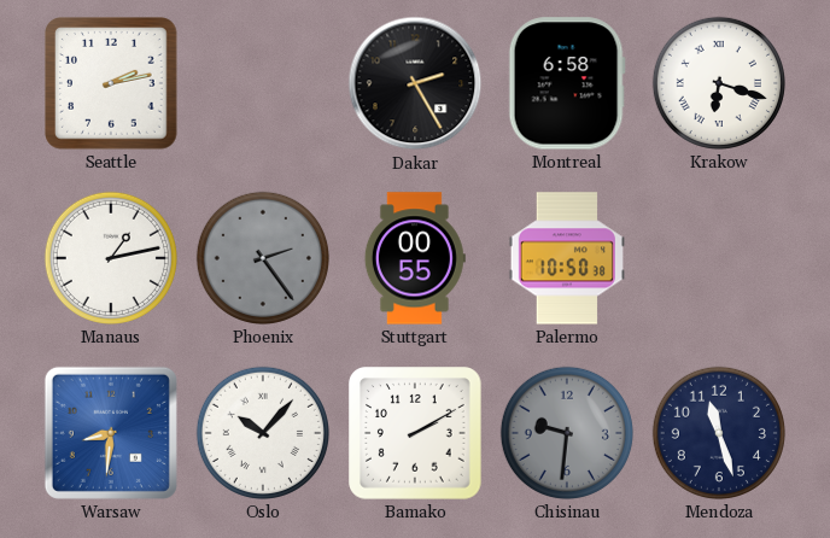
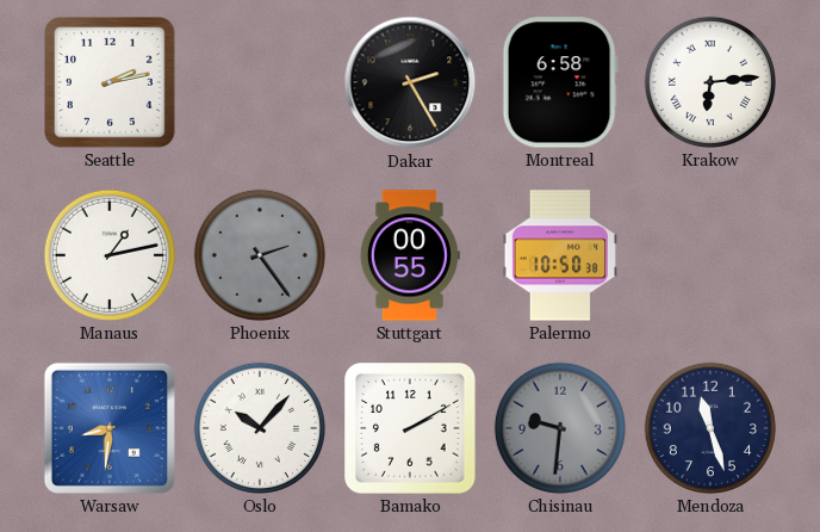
Krakow: 6:18 -> 6:14 (710, 82)
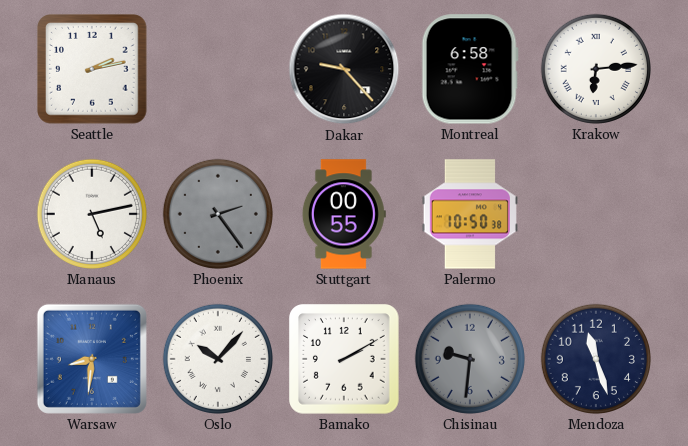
Dakar: 2:25 -> 9:23 (344, 69)
Manaus: 1:13 -> 5:13 (92, 214)
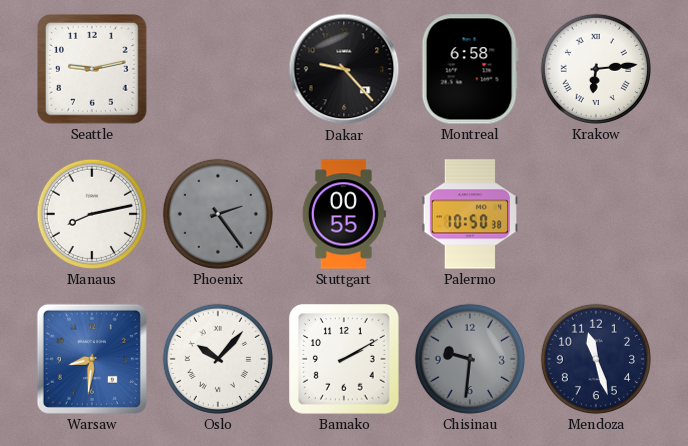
Seattle: 2:13 -> 9:13 (92, 69)
Manaus: 5:13 -> 8:13 (92, 214)
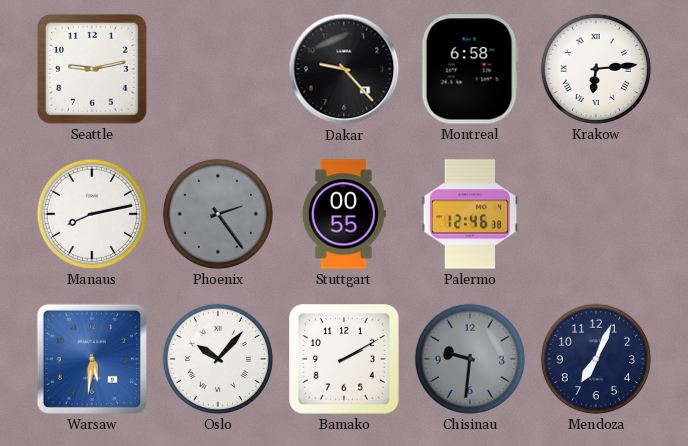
Palermo: 10:50 -> 12:46 (470, 214)
Warsaw: 8:31 -> 5:31 (92, 359)
Mendoza: 11:27 -> 7:04 (596, 359)
